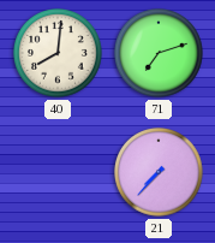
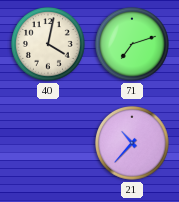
40: 8:01 -> 4:02 (49, 45)
21: 7:37 -> 10:37 (133, 144)
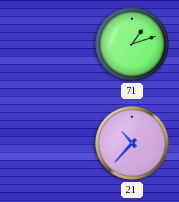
40: 4:02 -> none (49, 45)
71: 7:12 -> 1:12 (133, 45)
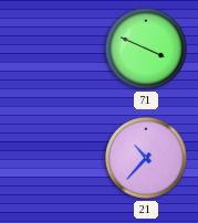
71: 1:12 -> 3:49 (147, 50)
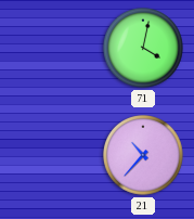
71: 3:49 -> 4:02 (144, 49)
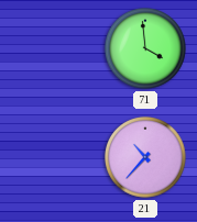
71: 4:02 -> 3:59 (146, 49)
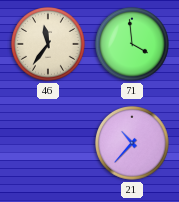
46: none -> 11:36 (49, 45)
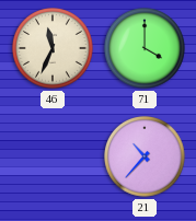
46: 11:36 -> 11:34 (54, 49)
71: 3:59 -> 4:00 (146, 49)
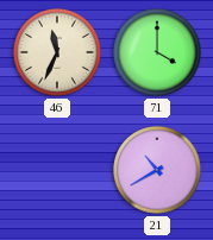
21: 10:37 -> 10:40 (158, 171)
